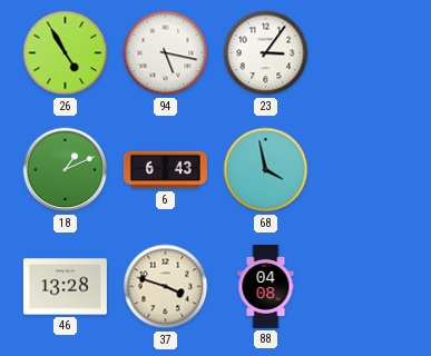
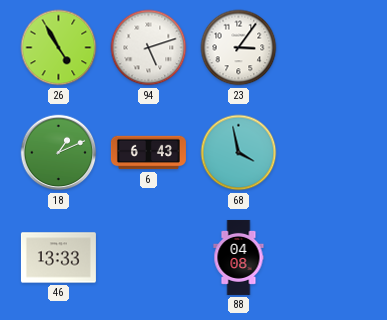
94: 5:17 -> 5:12 (149, 48)
46: 13:28 -> 13:33 (58, 258)
37: 3:48 -> none (166, 287)
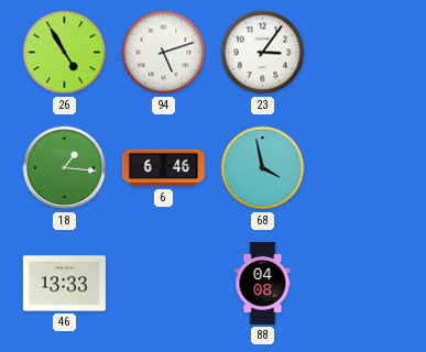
18: 1:11 -> 1:16 (65, 168)
6: 6:43 -> 6:46 (163, 168)
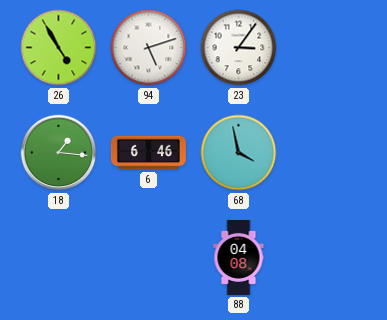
46: 13:33 -> none (64, 284)
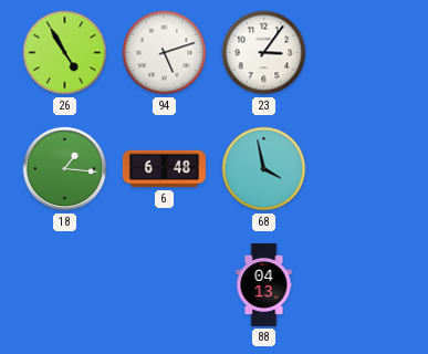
6: 6:46 -> 6:48 (164, 169)
88: 04:08 -> 04:13 (264, 284)
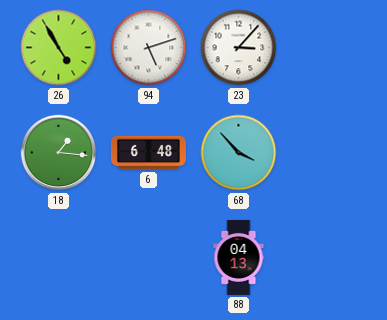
23: 3:06 -> 3:07 (239, 48)
68: 3:58 -> 3:53 (239, 153)
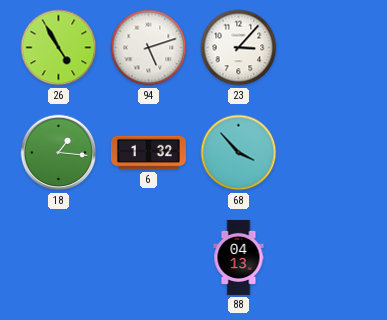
6: 6:48 -> 1:32 (148, 153)
